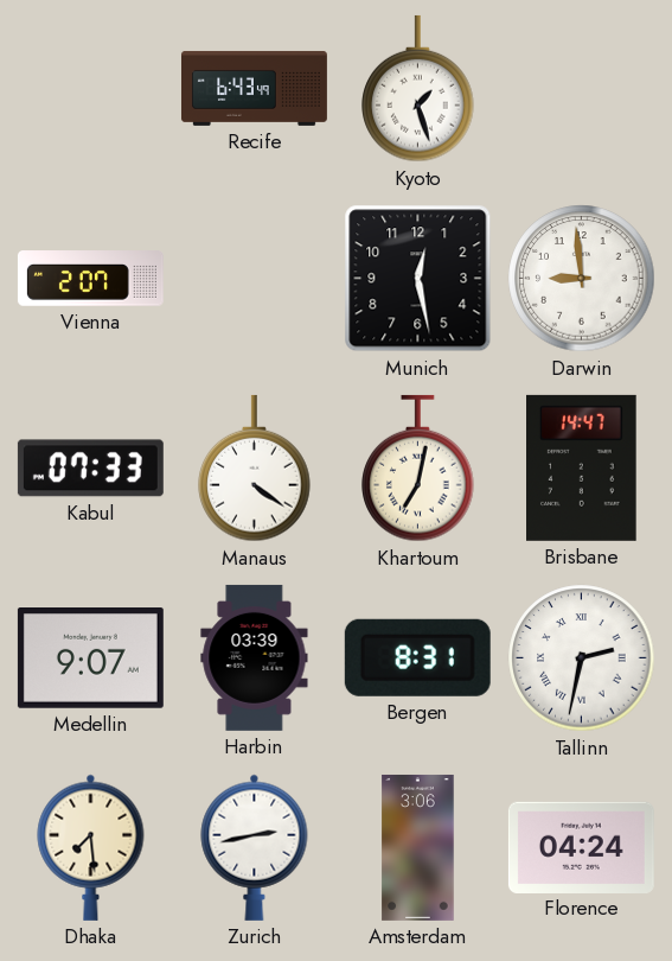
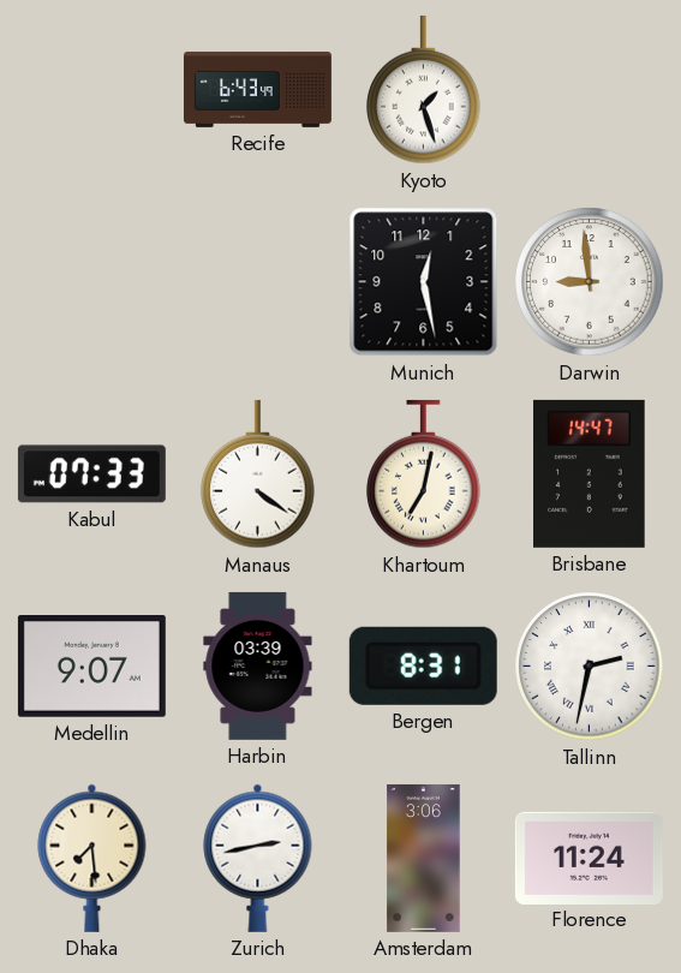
Vienna: 2:07 -> none (90, 279)
Florence: 04:24 -> 11:24 (589, 858)
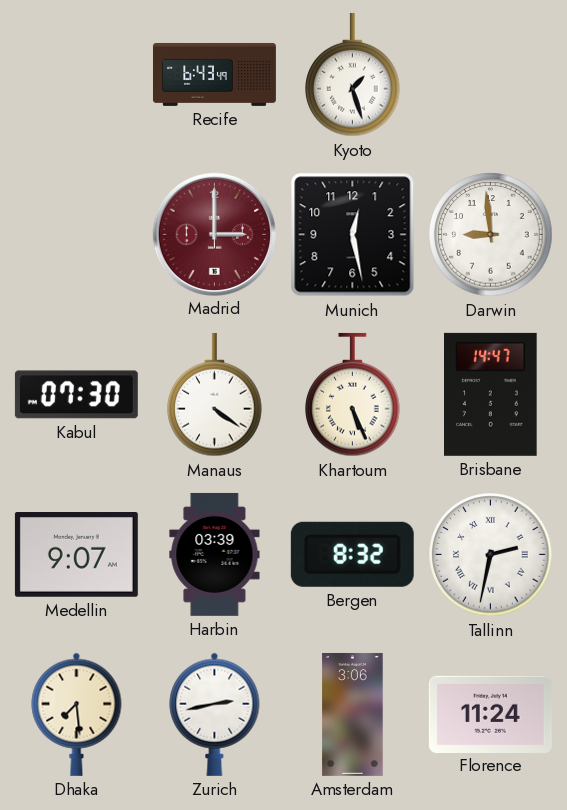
Madrid: none -> 3:00 (214, 234)
Kabul: 07:33 -> 07:30 (76, 395)
Khartoum: 7:02 -> 5:26 (353, 395)
Bergen: 8:31 -> 8:32 (352, 554)
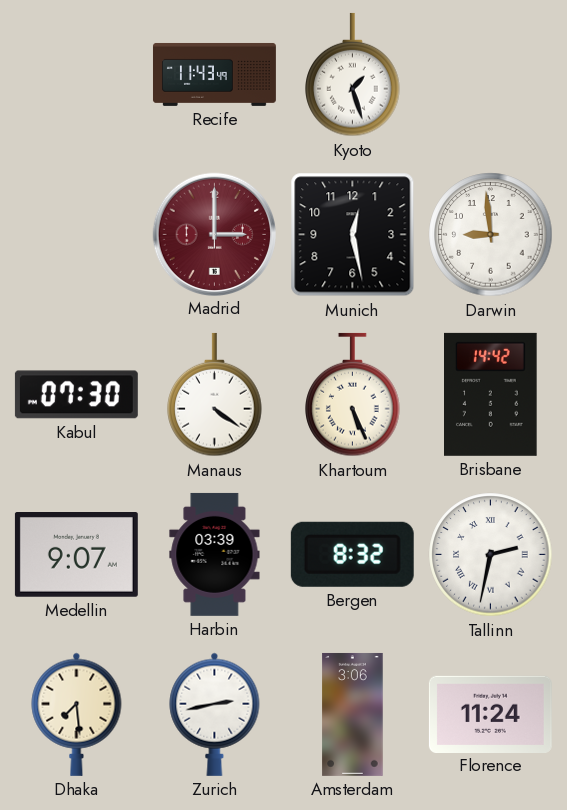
Recife: 6:43 -> 11:43 (215, 74)
Brisbane: 14:47 -> 14:42 (491, 394)
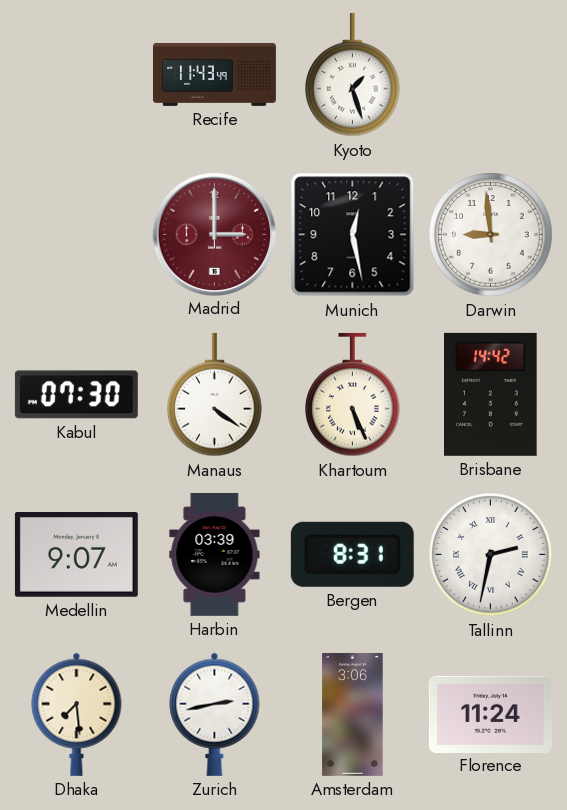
Bergen: 8:32 -> 8:31 (352, 554)
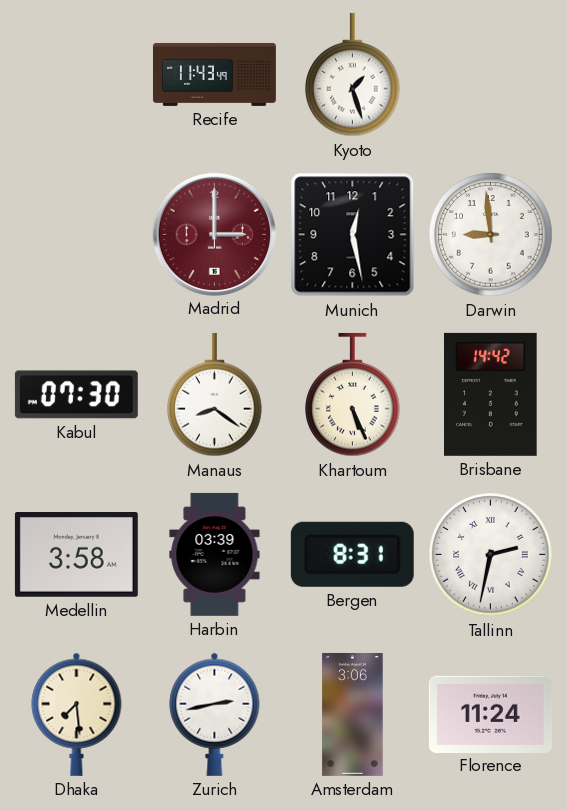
Manaus: 4:21 -> 8:21 (215, 395)
Medellin: 9:07 -> 3:58 (76, 555)
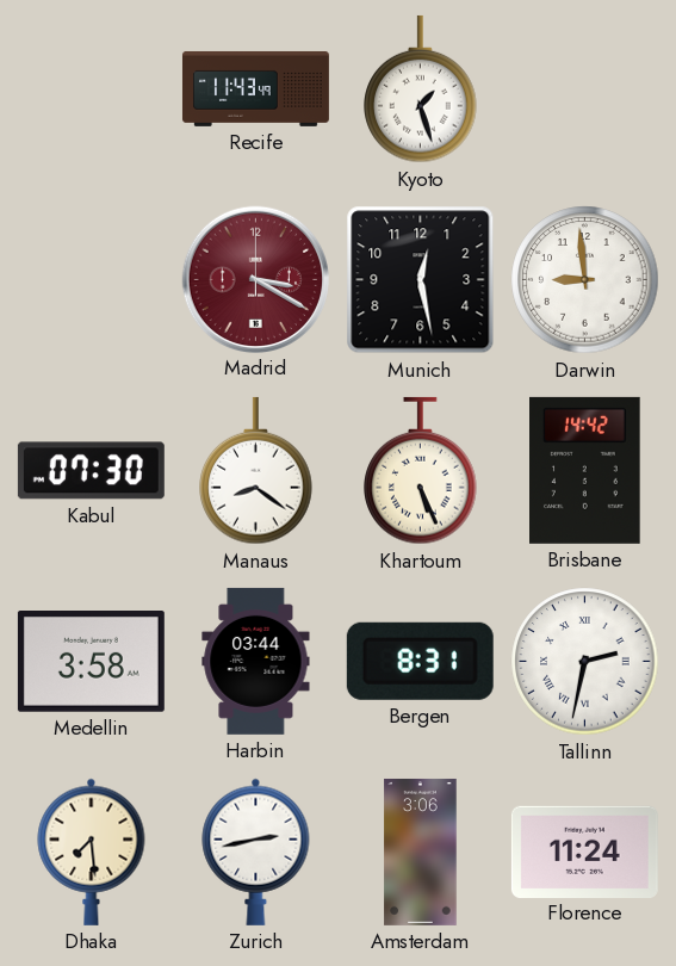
Madrid: 3:00 -> 3:20 (255, 279)
Harbin: 03:39 -> 03:44 (256, 661)
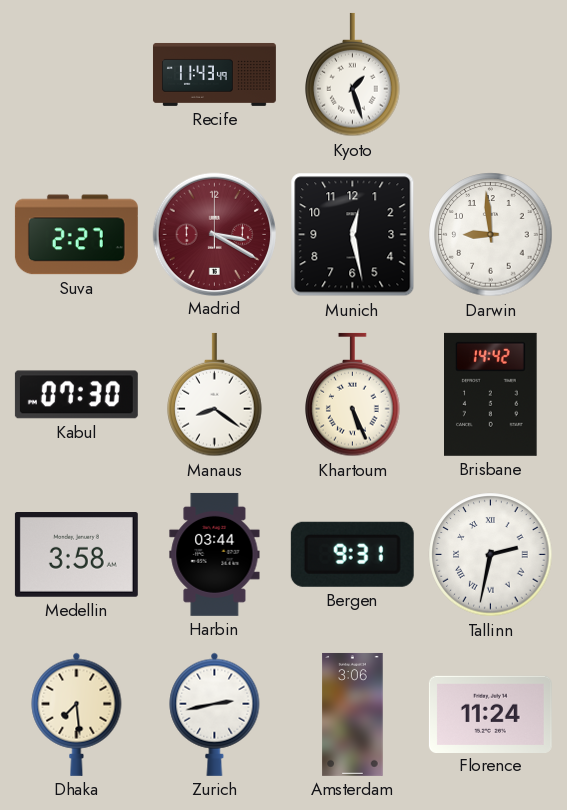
Suva: none -> 2:27 (76, 235)
Bergen: 8:31 -> 9:31 (352, 554)
